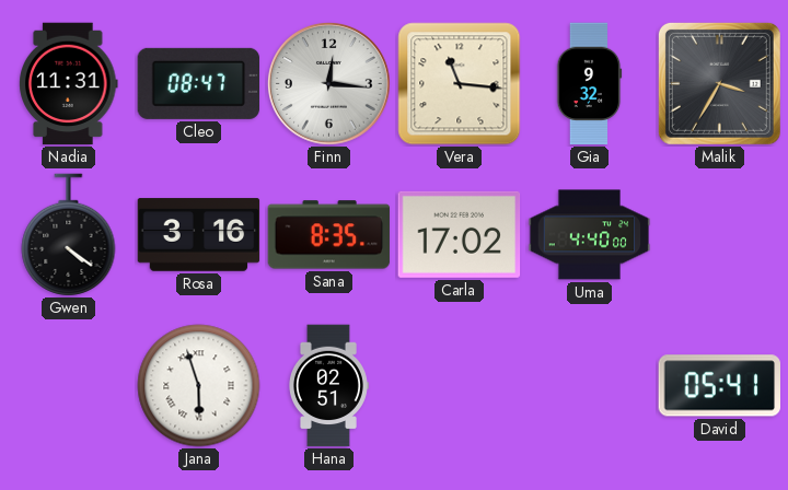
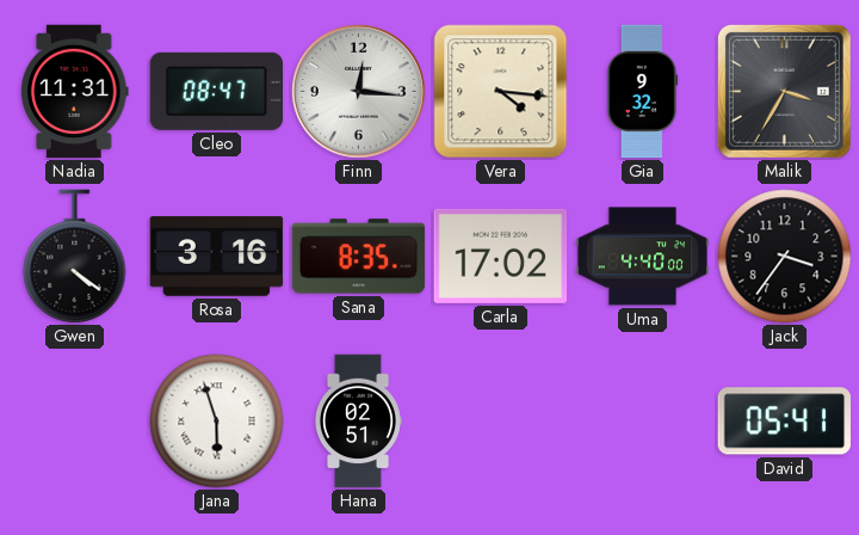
Vera: 11:16 -> 4:16 (501, 92)
Jack: none -> 3:36 (785, 257)
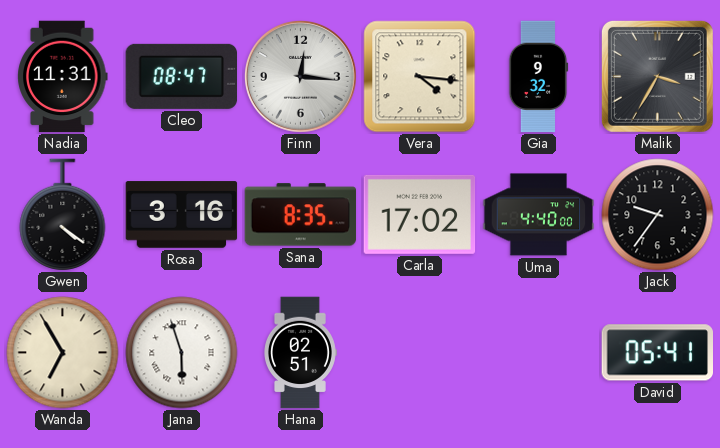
Jack: 3:36 -> 9:36 (658, 215)
Wanda: none -> 6:55 (63, 353)
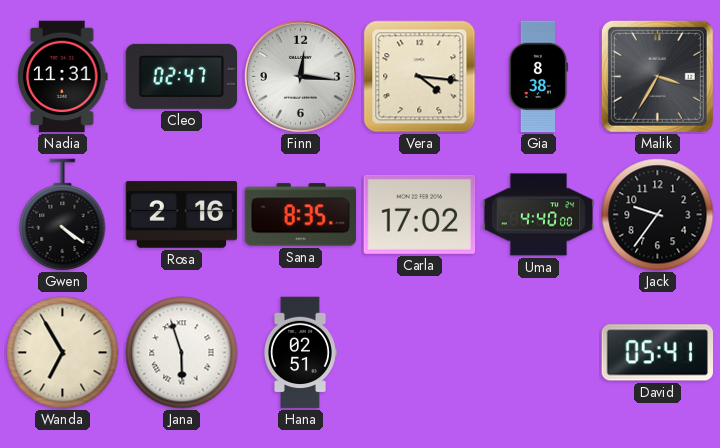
Cleo: 08:47 -> 02:47 (182, 76)
Gia: 9:32 -> 8:38 (538, 77)
Rosa: 3:16 -> 2:16 (182, 215)
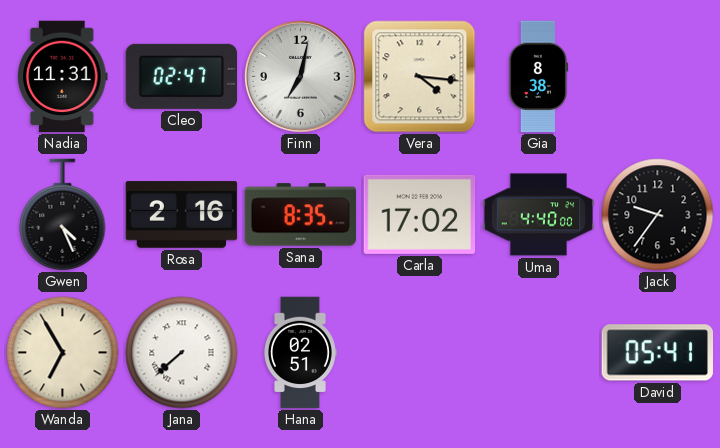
Finn: 12:16 -> 7:02 (301, 77)
Malik: 3:35 -> none (657, 76)
Gwen: 4:21 -> 4:26 (63, 215)
Jana: 5:57 -> 7:38 (182, 353)
